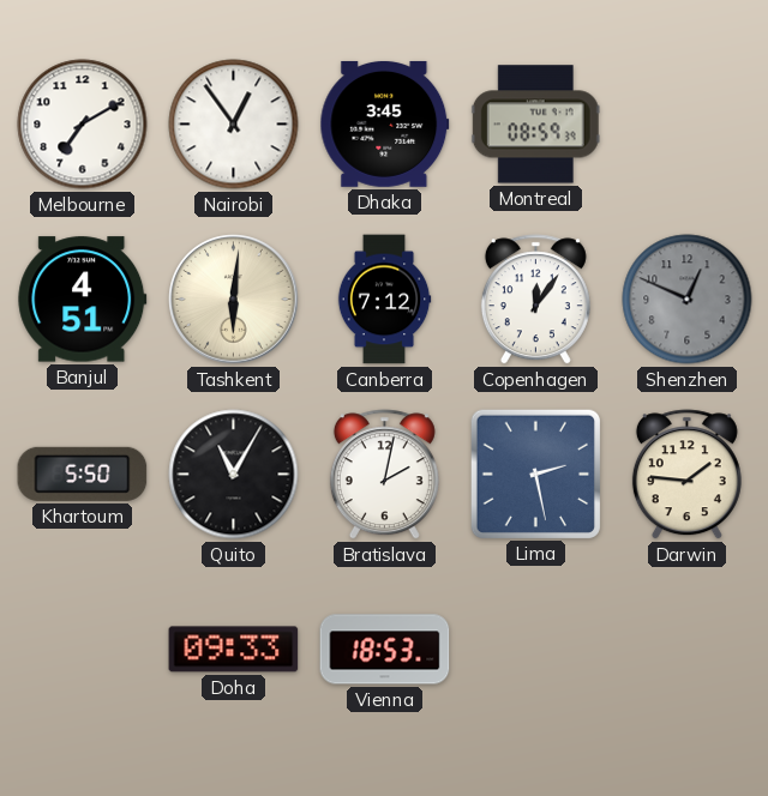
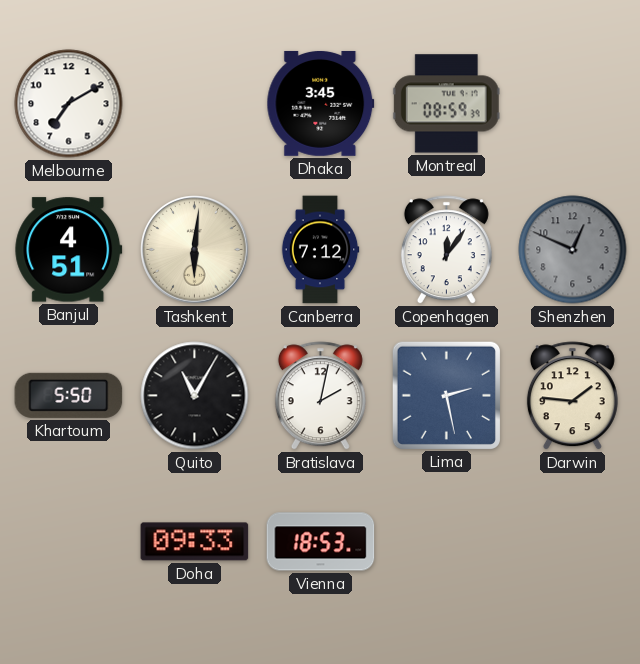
Nairobi: 12:54 -> none (234, 125)
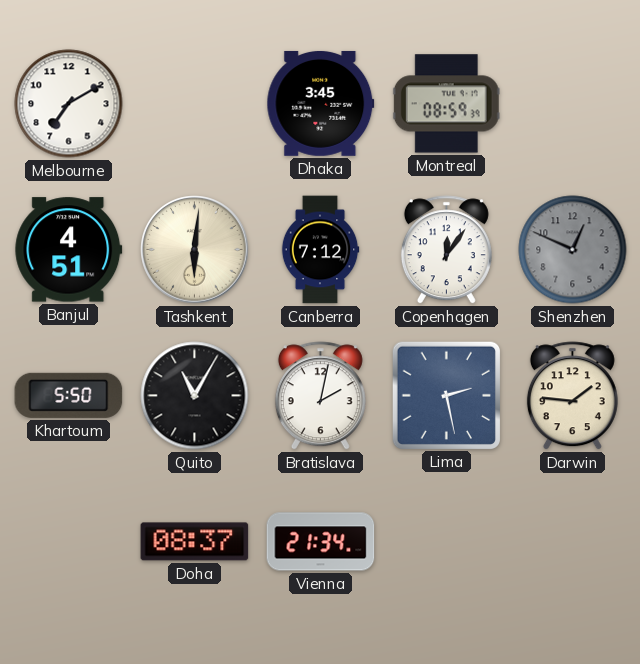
Doha: 09:33 -> 08:37 (195, 542)
Vienna: 18:53 -> 21:34 (321, 542)
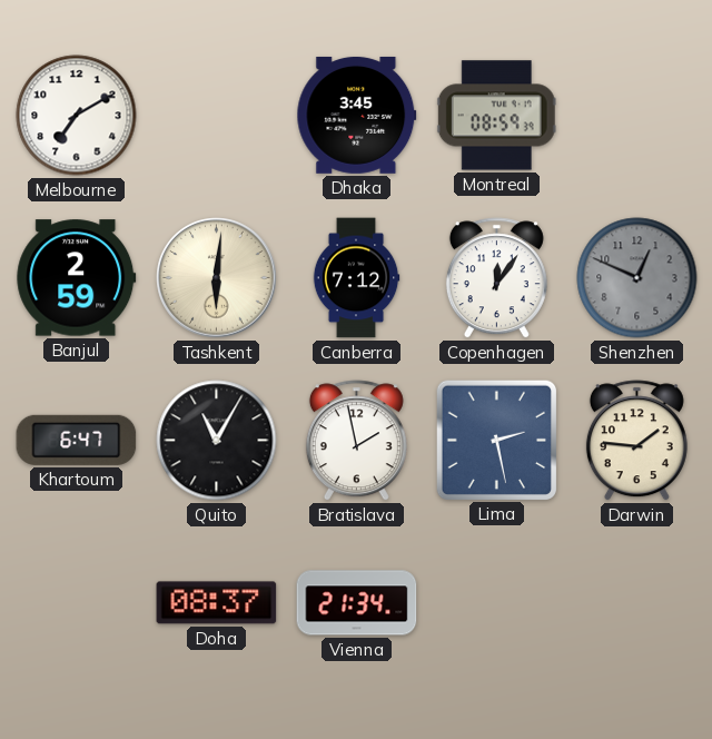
Banjul: 4:51 -> 2:59 (77, 278)
Khartoum: 5:50 -> 6:47 (77, 440)
Bratislava: 2:02 -> 1:58 (356, 441)
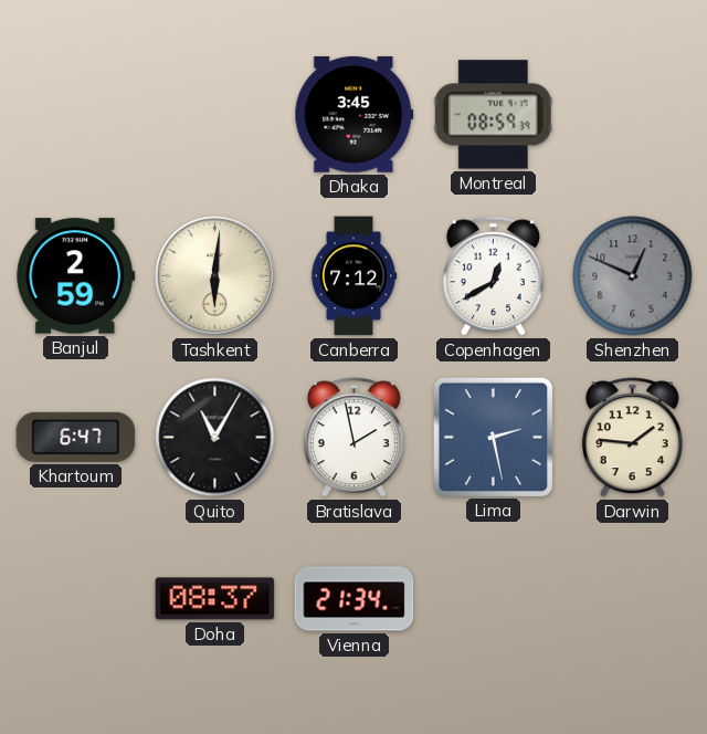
Melbourne: 7:10 -> none (77, 116)
Copenhagen: 12:06 -> 12:40 (493, 276)
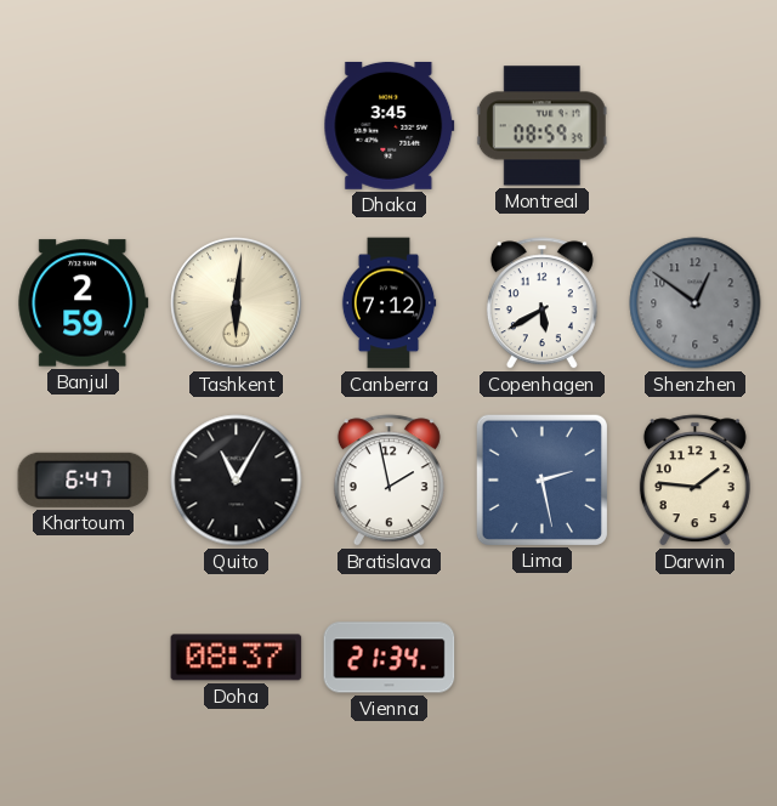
Copenhagen: 12:40 -> 5:40 (541, 303)
Shenzhen: 12:49 -> 12:51 (696, 303)
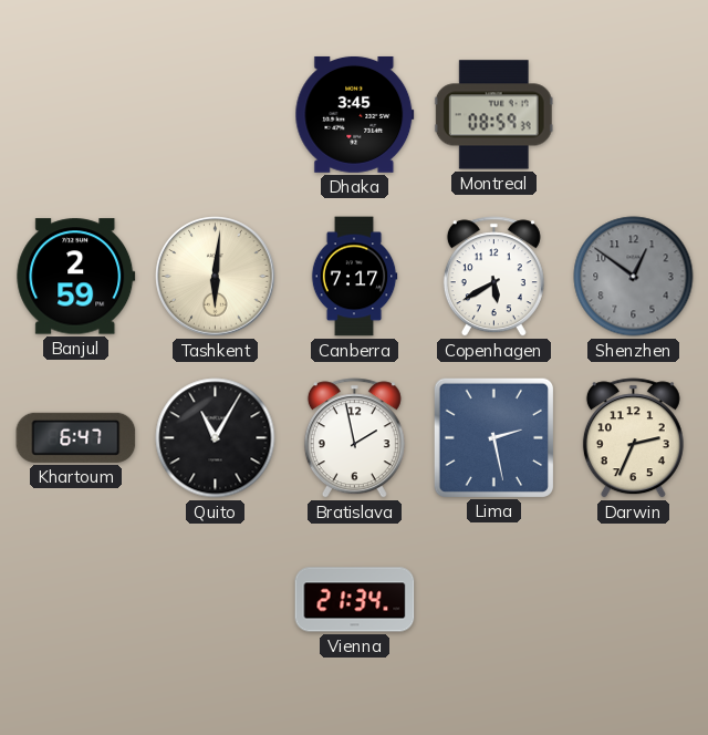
Canberra: 7:12 -> 7:17 (354, 277)
Darwin: 1:46 -> 2:34 (633, 438)
Doha: 08:37 -> none (237, 658)
